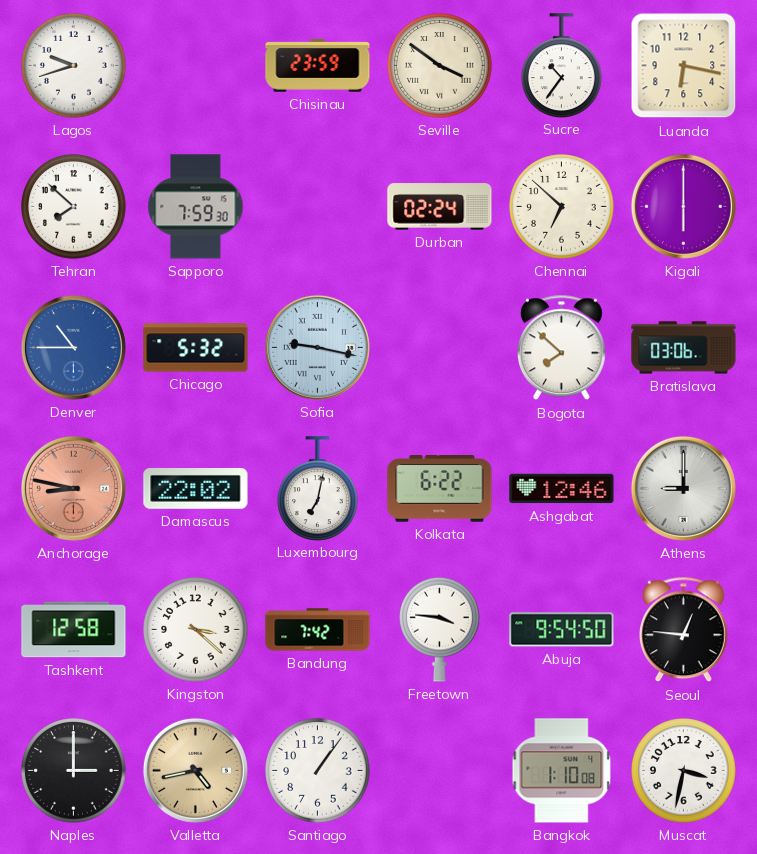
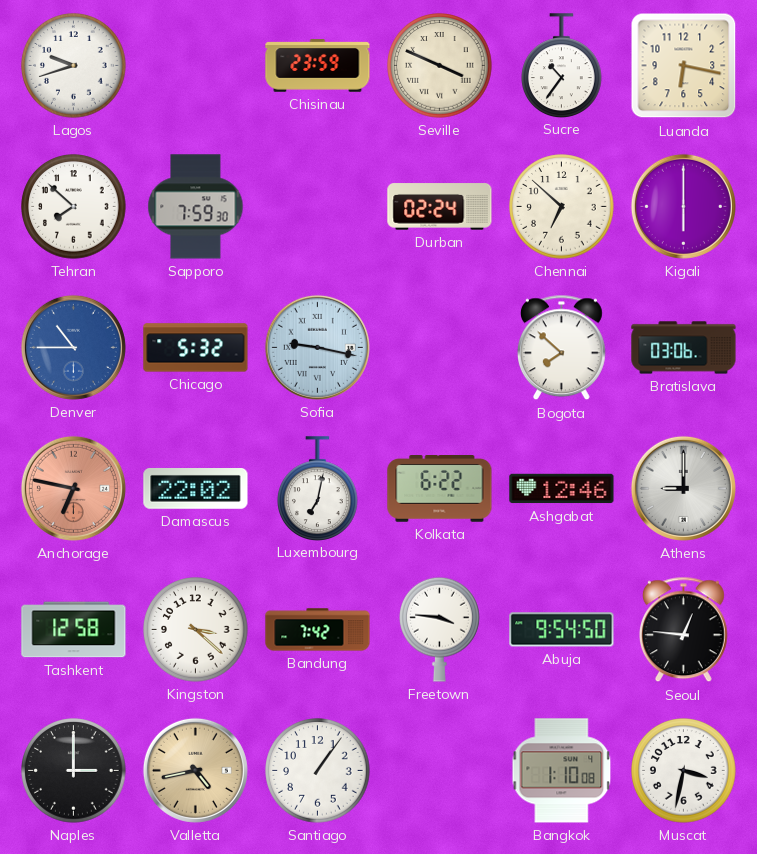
Seville: 3:51 -> 3:49 (440, 66)
Anchorage: 8:47 -> 6:47 (73, 488)
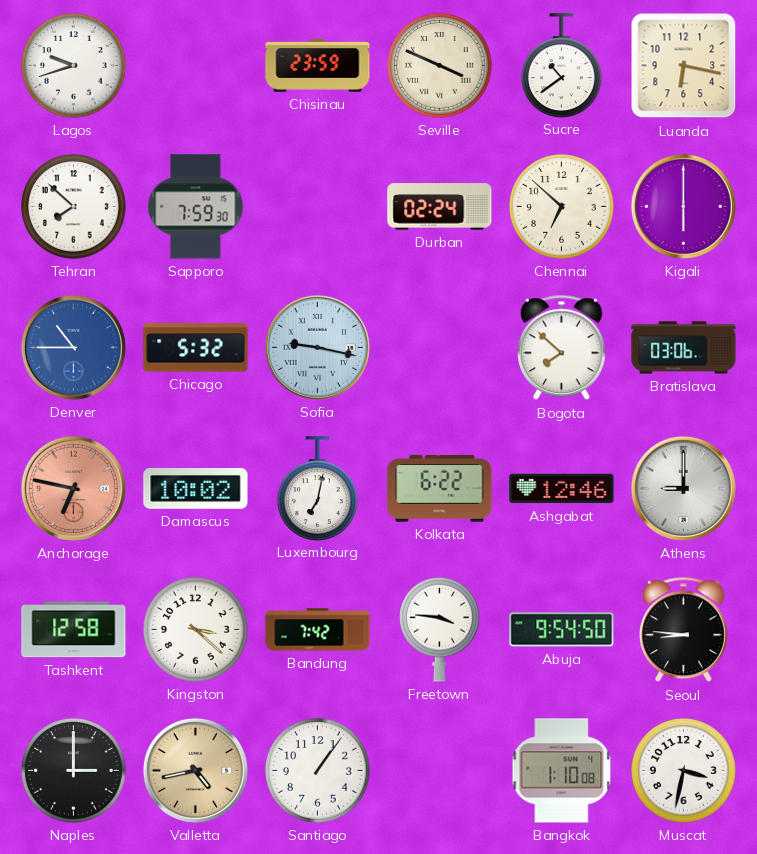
Sucre: 10:36 -> 10:39 (562, 65)
Damascus: 22:02 -> 10:02 (196, 489)
Seoul: 12:46 -> 8:46 (683, 630)
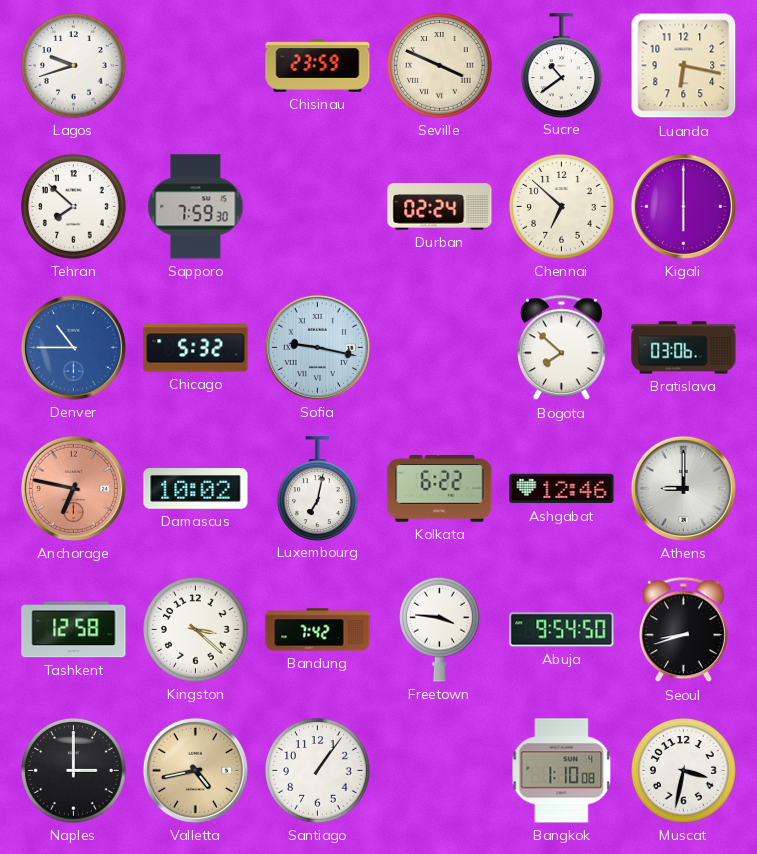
Seoul: 8:46 -> 8:42 (683, 630)
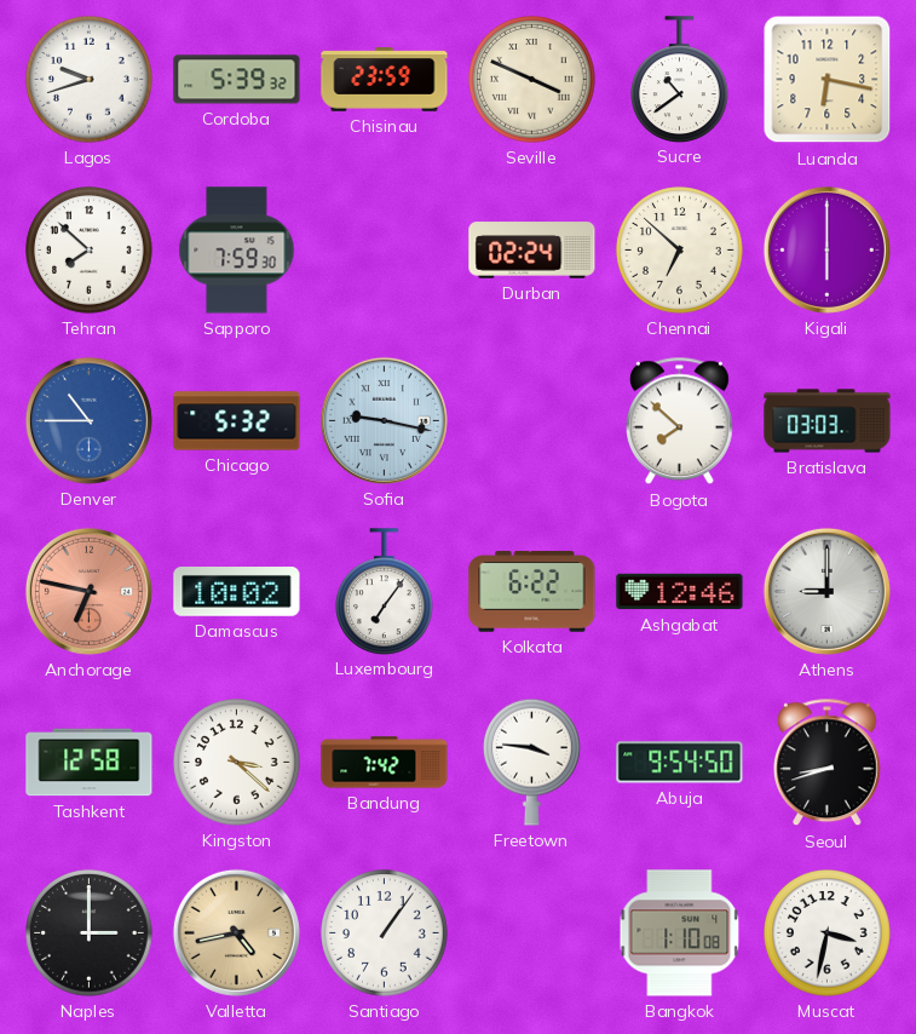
Cordoba: none -> 5:39 (237, 80)
Bratislava: 03:06 -> 03:03 (828, 421)
Luxembourg: 7:02 -> 7:06 (385, 591)
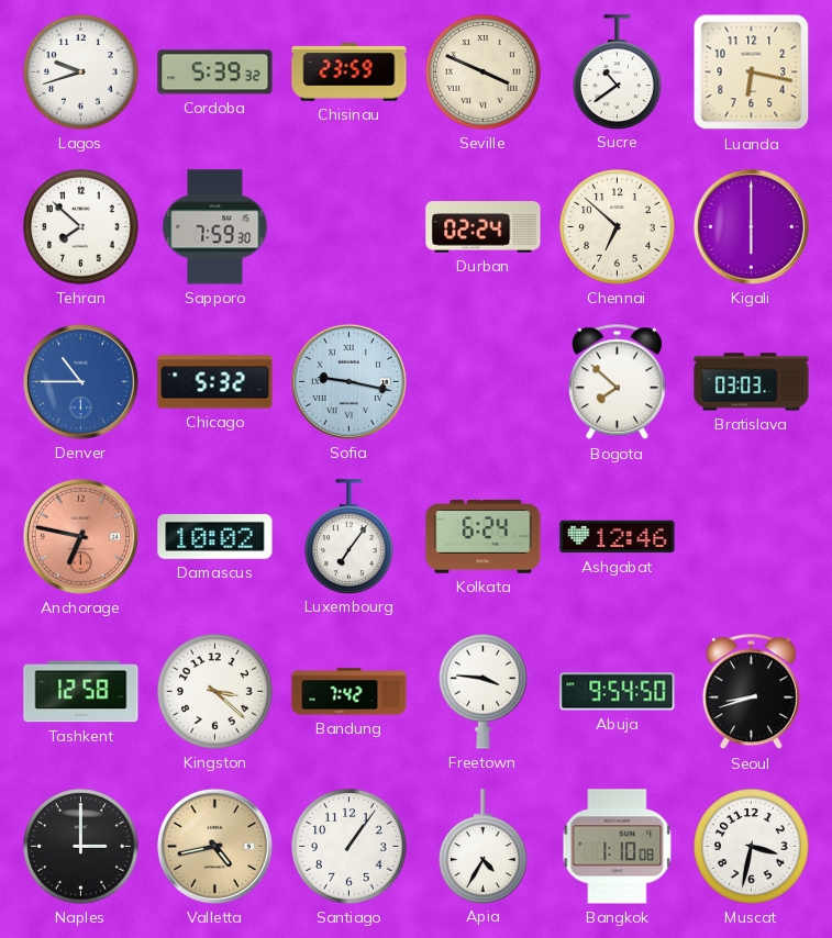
Kolkata: 6:22 -> 6:24 (484, 537)
Athens: 9:00 -> none (826, 591)
Apia: none -> 4:35 (484, 846)
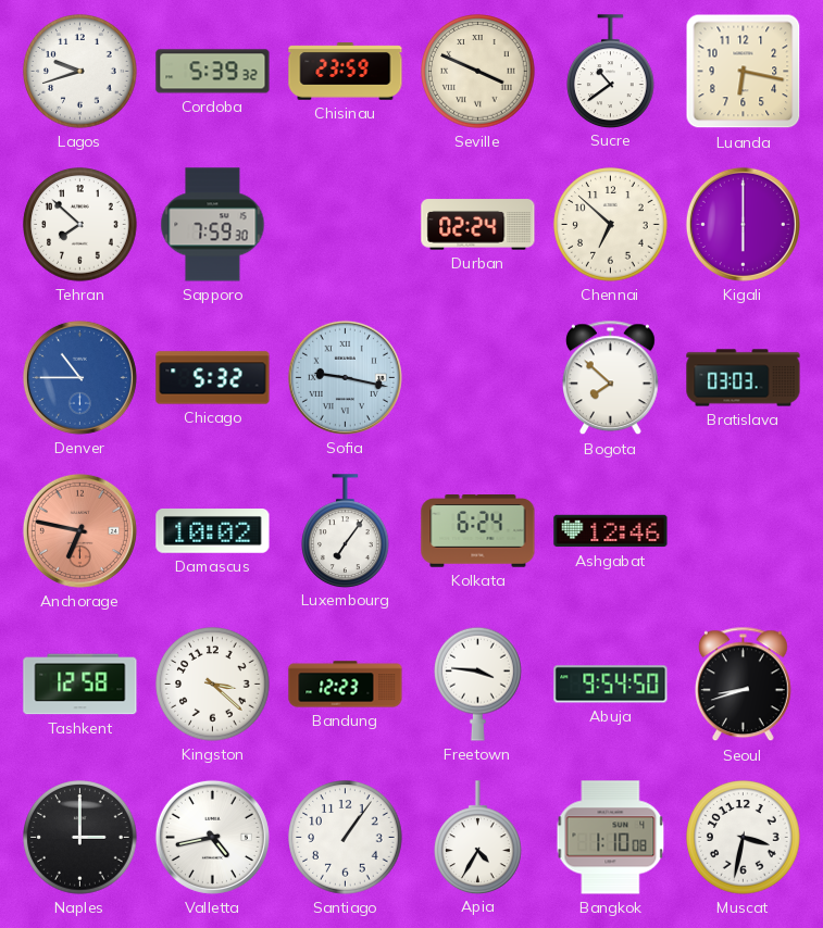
Bandung: 7:42 -> 12:23 (346, 685)
Valletta dial: champagne -> white (212, 837)
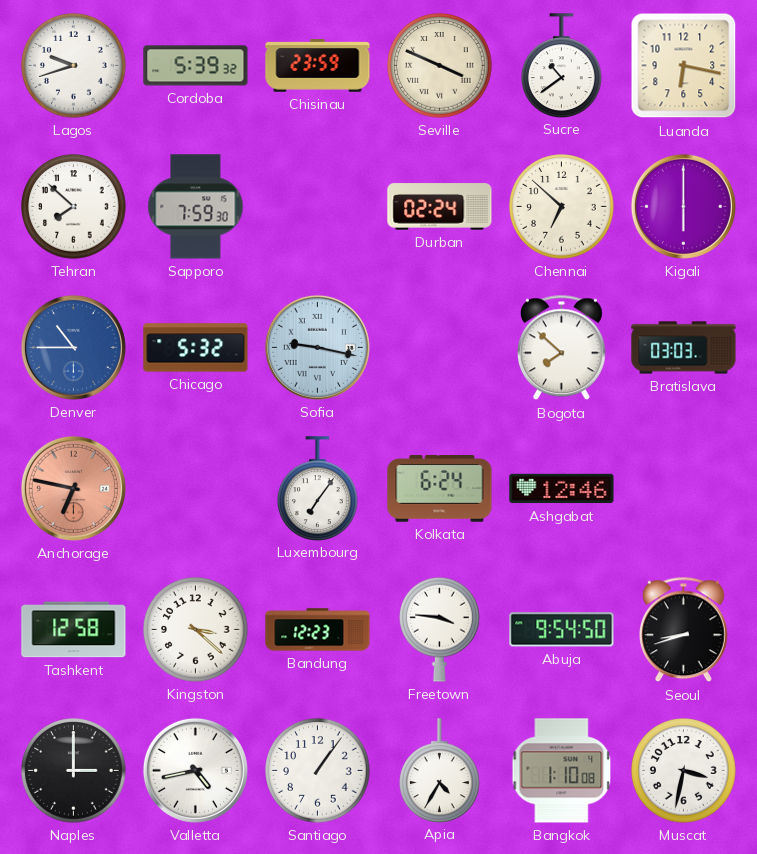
Damascus: 10:02 -> none (213, 531)
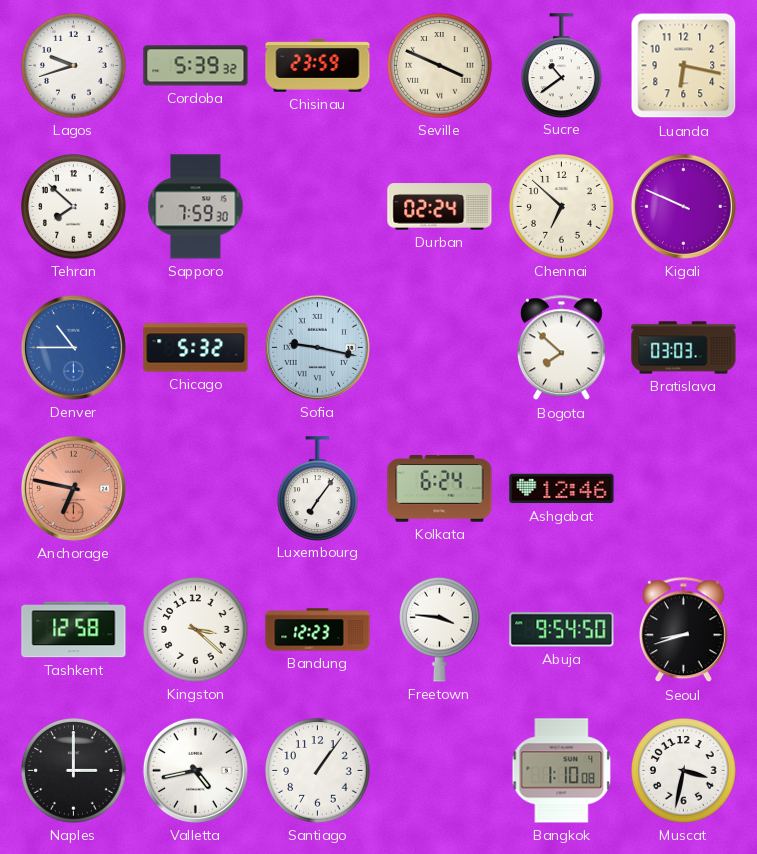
Kigali: 6:00 -> 9:49 (683, 206)
Apia: 4:35 -> none (440, 770)
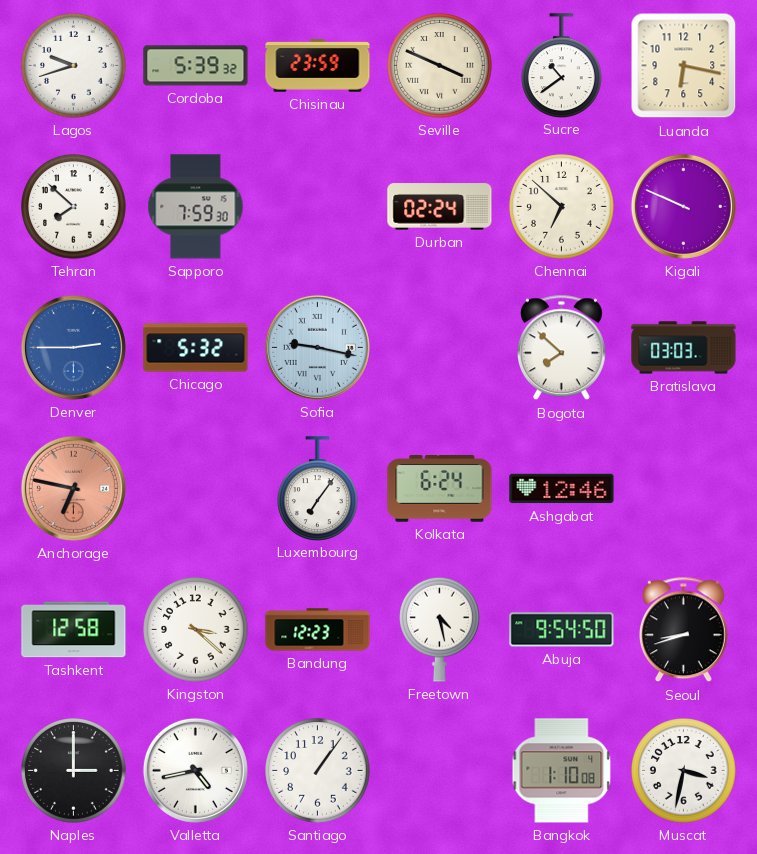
Denver: 10:45 -> 2:45 (73, 347)
Freetown: 3:46 -> 4:28 (440, 629)
